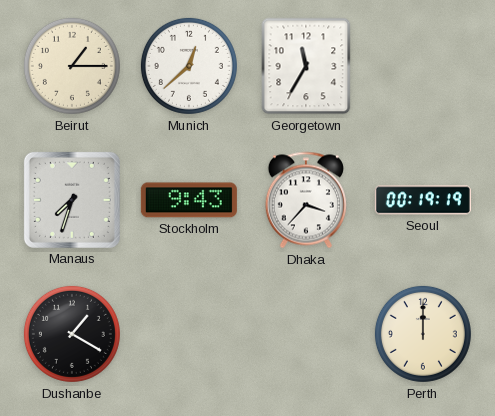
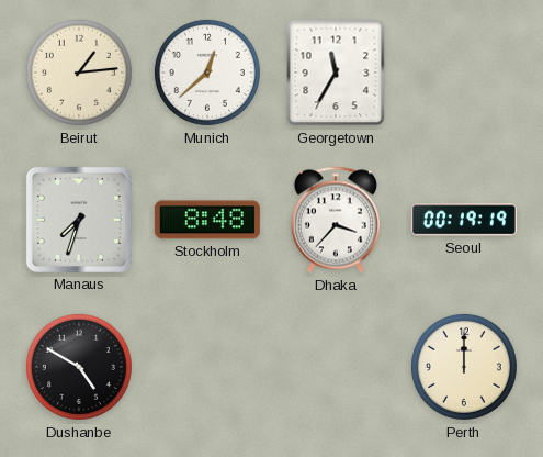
Beirut: 1:15 -> 1:14 (79, 73)
Stockholm: 9:43 -> 8:48 (207, 220)
Dushanbe: 1:20 -> 4:50 (79, 367)
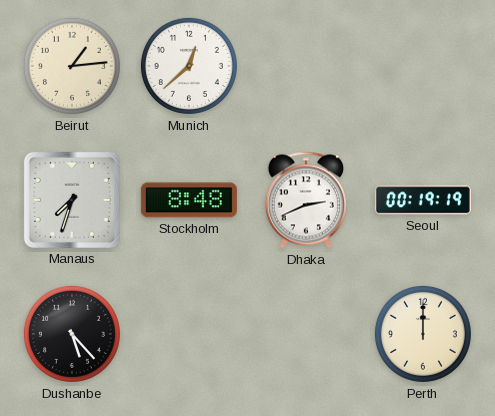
Georgetown: 11:35 -> none (336, 73)
Dhaka: 3:37 -> 2:41 (306, 200)
Dushanbe: 4:50 -> 5:23 (72, 334)
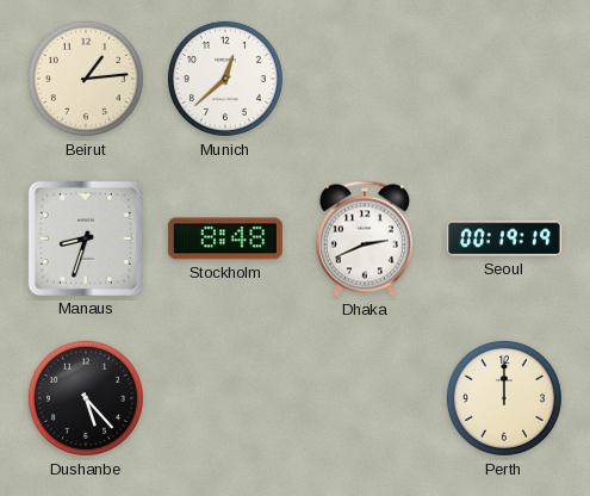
Manaus: 7:33 -> 8:33 (86, 238)
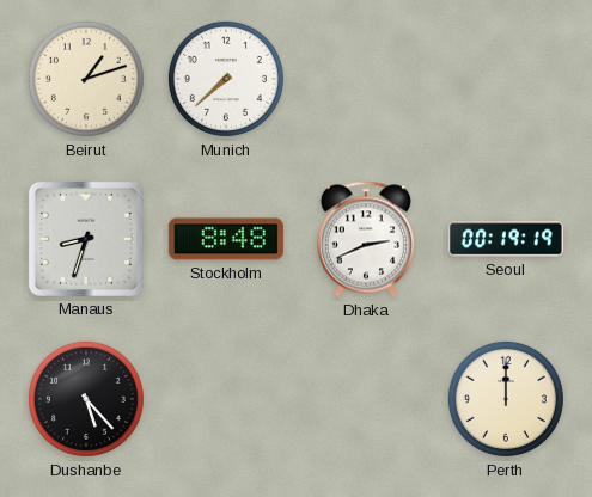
Beirut: 1:14 -> 1:12 (86, 79)
Munich: 12:38 -> 7:38 (226, 79)
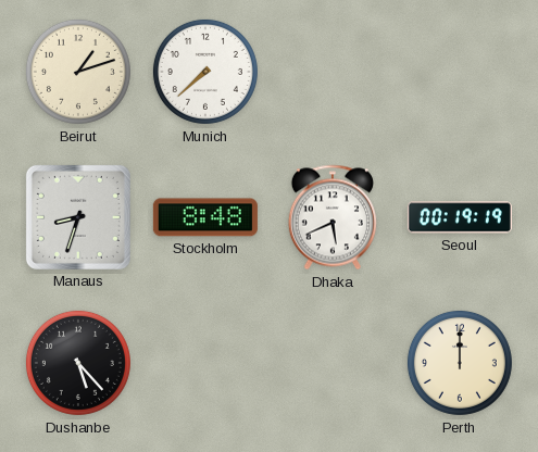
Dhaka: 2:41 -> 5:41 (333, 217)
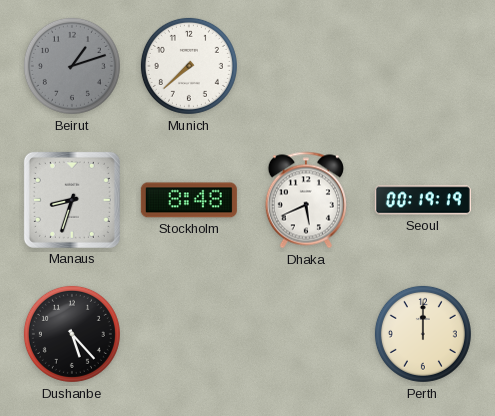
Beirut dial: cream -> grey (72, 66)
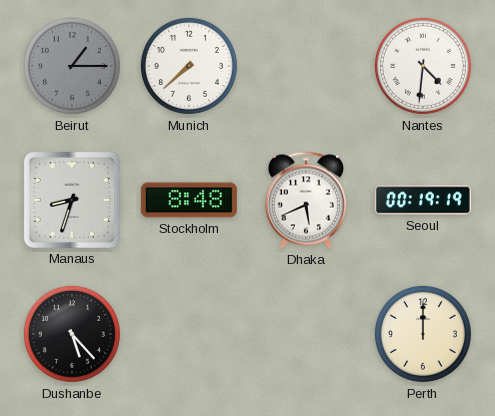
Beirut: 1:12 -> 1:15 (72, 66)
Nantes: none -> 4:31 (423, 66)
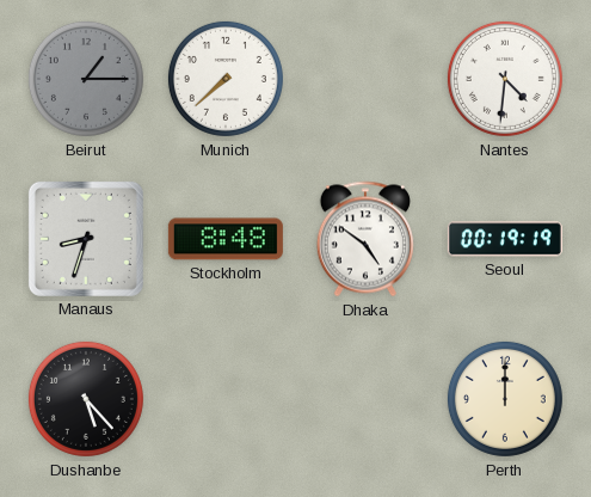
Dhaka: 5:41 -> 4:51 (365, 239)
